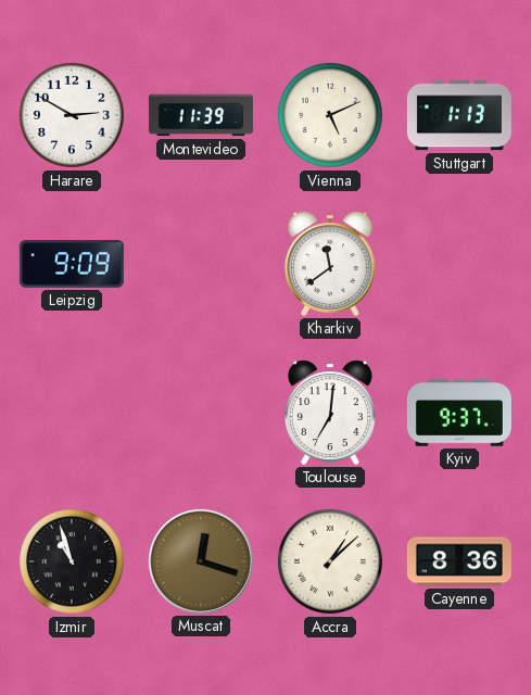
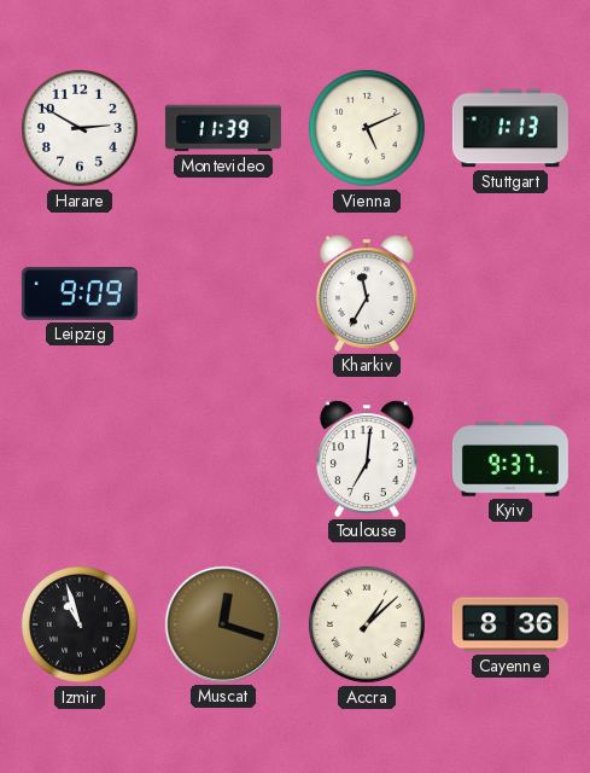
Kharkiv: 11:39 -> 11:35 (368, 293)
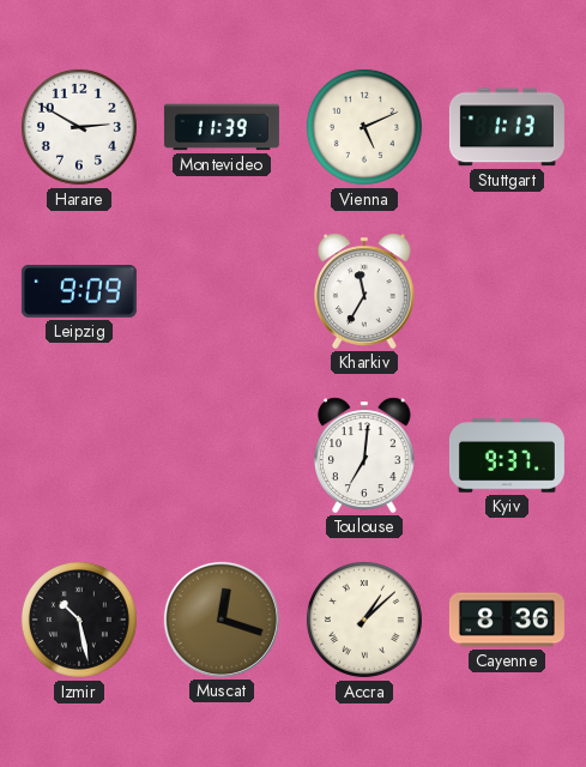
Izmir: 10:57 -> 10:28 (79, 620)
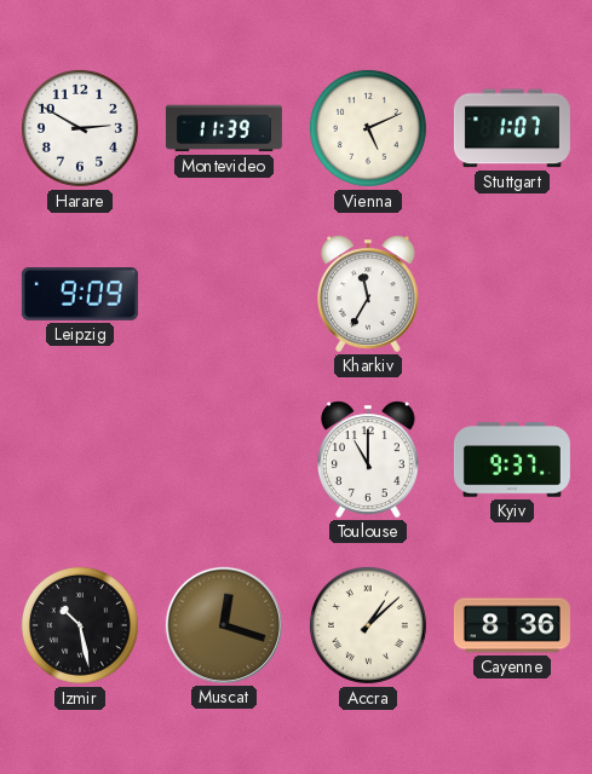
Stuttgart: 1:13 -> 1:07 (512, 128)
Toulouse: 7:01 -> 11:00 (369, 460)
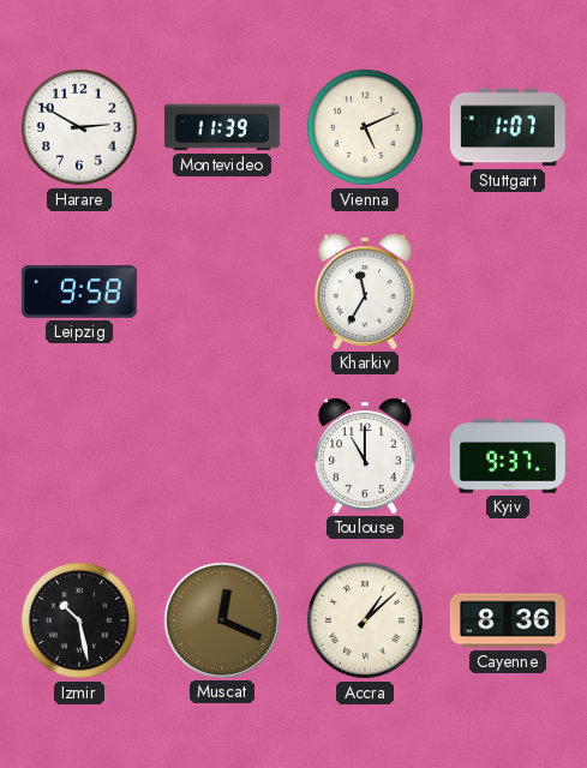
Leipzig: 9:09 -> 9:58 (79, 293)
Muscat: 12:18 -> 12:19 (222, 620)
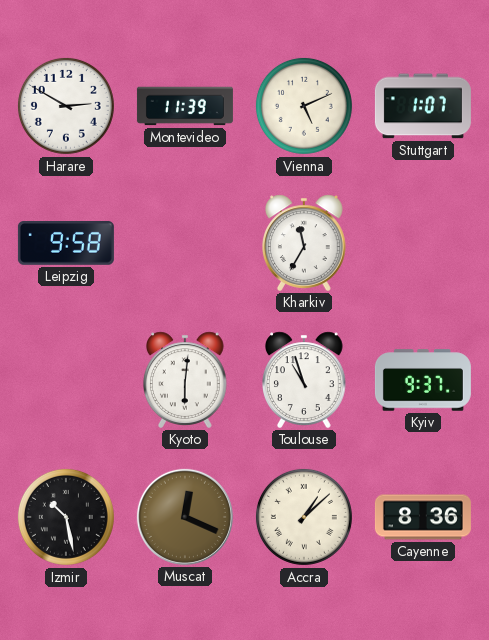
Kyoto: none -> 6:01 (186, 380)
Toulouse: 11:00 -> 10:57 (305, 380)
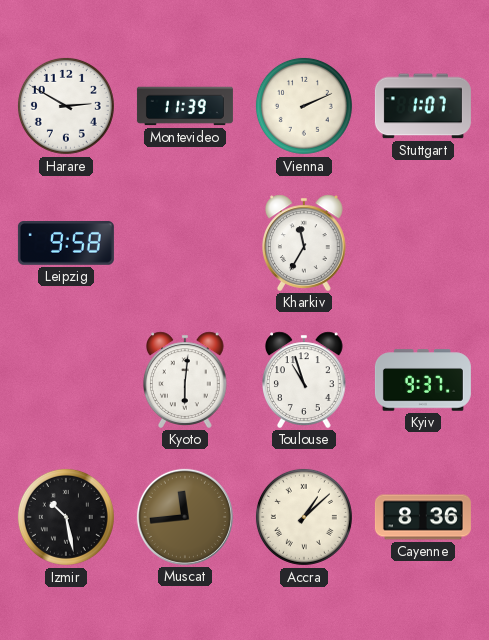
Vienna: 5:11 -> 2:11 (304, 106)
Muscat: 12:19 -> 11:44 (185, 517)
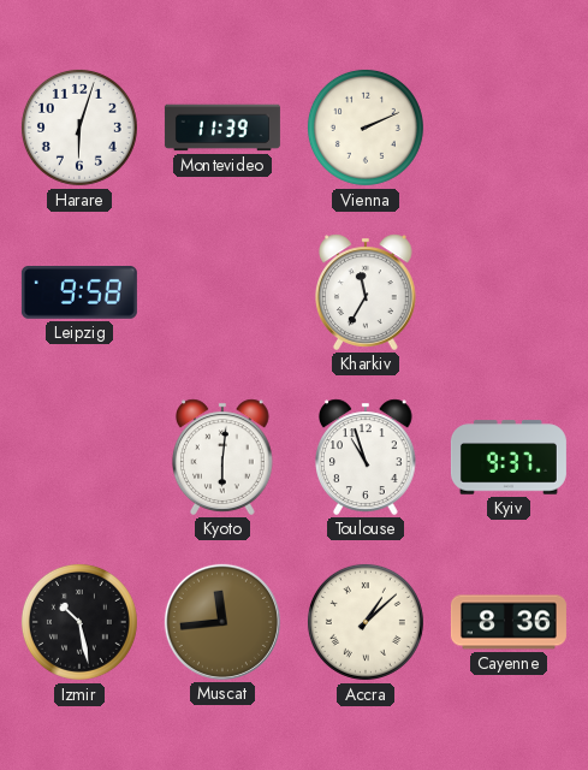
Harare: 2:50 -> 6:03 (79, 128)
Stuttgart: 1:07 -> none (423, 106)
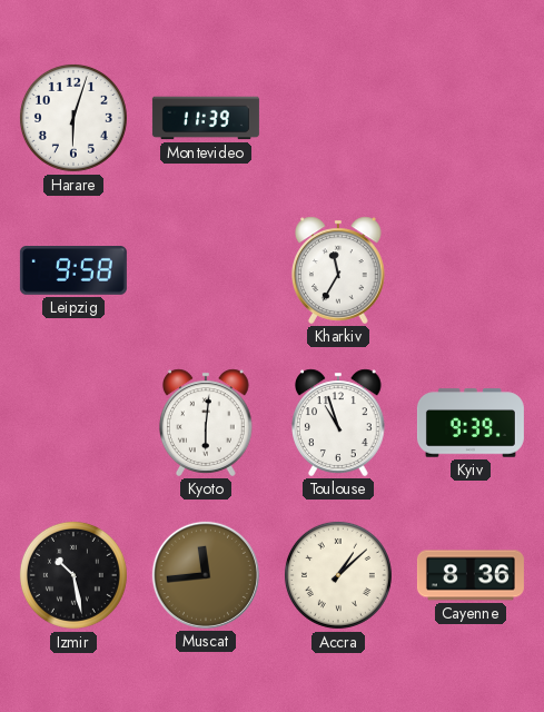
Vienna: 2:11 -> none (366, 128)
Kyiv: 9:37 -> 9:39 (471, 423)
